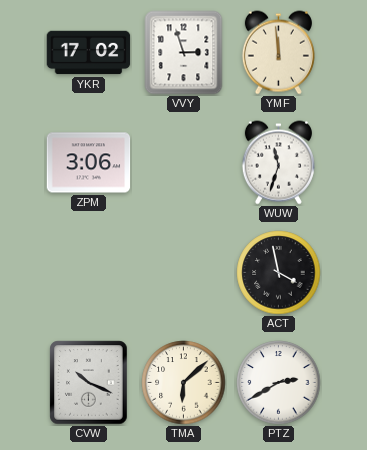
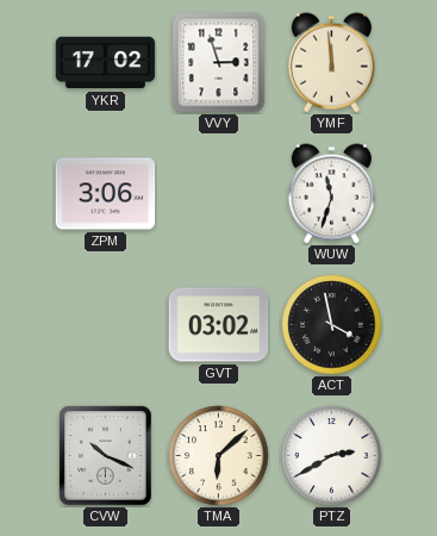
GVT: none -> 03:02 (219, 325)
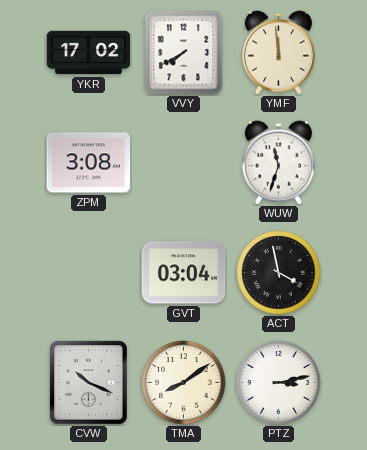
VVY: 2:57 -> 7:40 (184, 53)
ZPM: 3:06 -> 3:08 (89, 163)
GVT: 03:02 -> 03:04 (184, 273)
TMA: 6:08 -> 8:09 (184, 383)
PTZ: 2:40 -> 3:13 (279, 383)
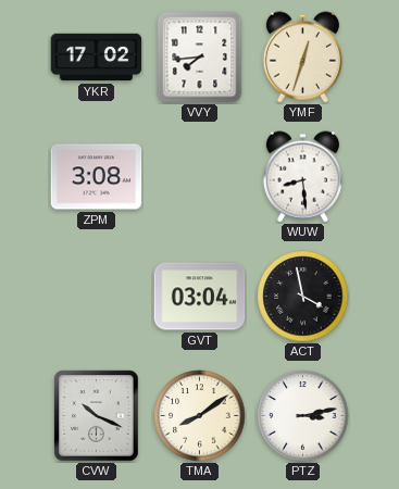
VVY: 7:40 -> 7:44 (200, 58)
YMF: 11:59 -> 12:33 (302, 58)
WUW: 11:33 -> 8:29 (302, 177)
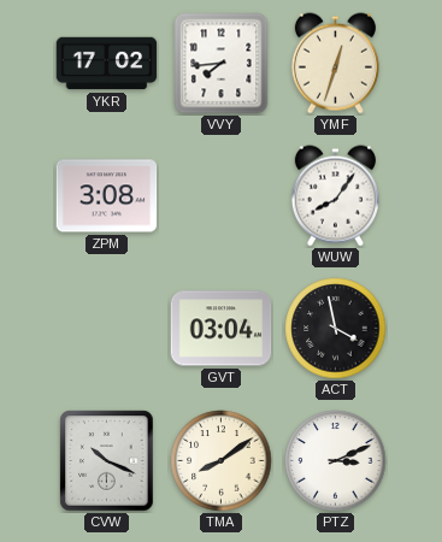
WUW: 8:29 -> 8:06 (335, 196)
PTZ: 3:13 -> 3:11 (336, 461)
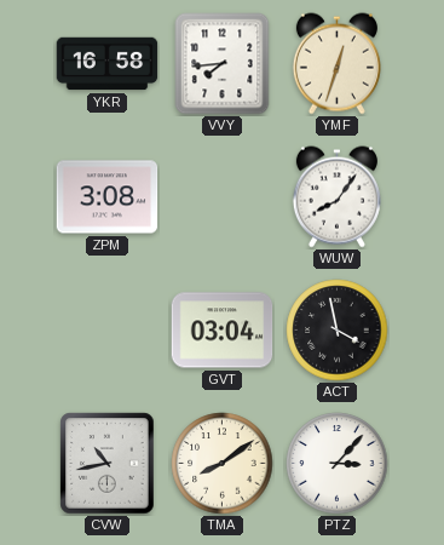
YKR: 17:02 -> 16:58 (108, 64)
CVW: 10:19 -> 10:43 (108, 464)
PTZ: 3:11 -> 3:07 (338, 464)
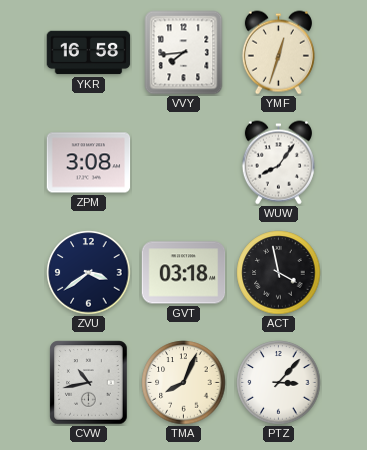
ZVU: none -> 3:39 (89, 273)
GVT: 03:04 -> 03:18 (184, 273)
TMA: 8:09 -> 8:04 (184, 383)
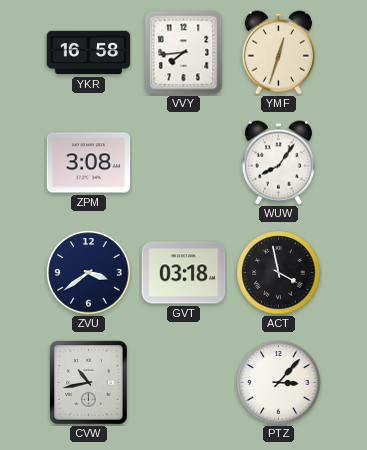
TMA: 8:04 -> none (184, 383)
